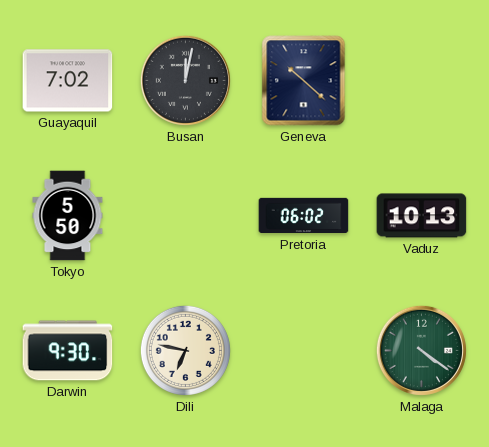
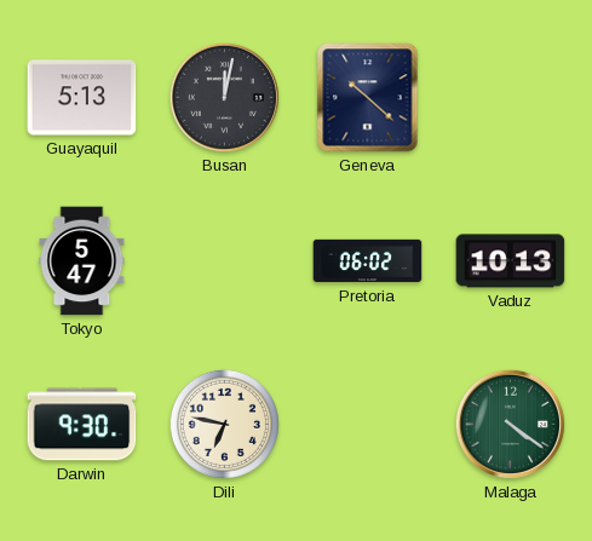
Guayaquil: 7:02 -> 5:13 (82, 98)
Tokyo: 5:50 -> 5:47 (82, 261)
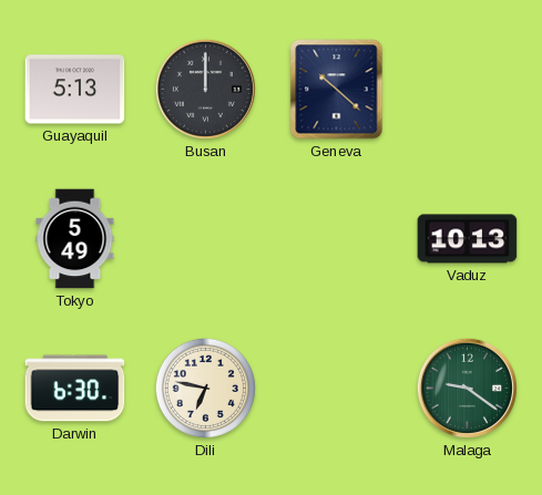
Busan: 12:02 -> 12:00 (205, 89)
Tokyo: 5:47 -> 5:49 (75, 239)
Pretoria: 06:02 -> none (368, 261)
Darwin: 9:30 -> 6:30 (75, 389)
Malaga: 4:21 -> 9:21 (467, 388)
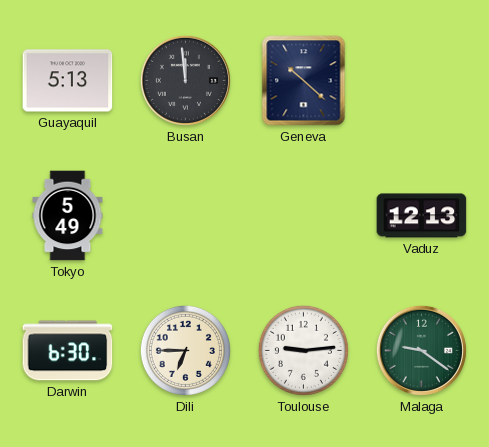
Busan: 12:00 -> 11:59 (185, 80)
Vaduz: 10:13 -> 12:13 (422, 216)
Dili: 6:47 -> 6:45 (185, 350)
Toulouse: none -> 9:14 (303, 350)
